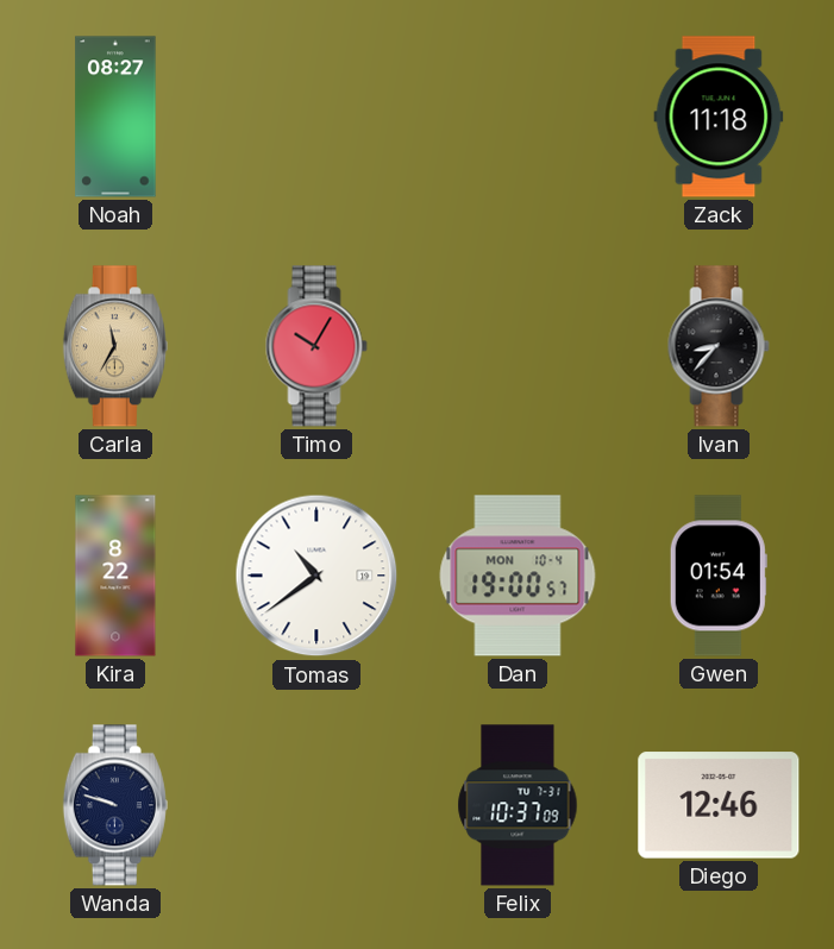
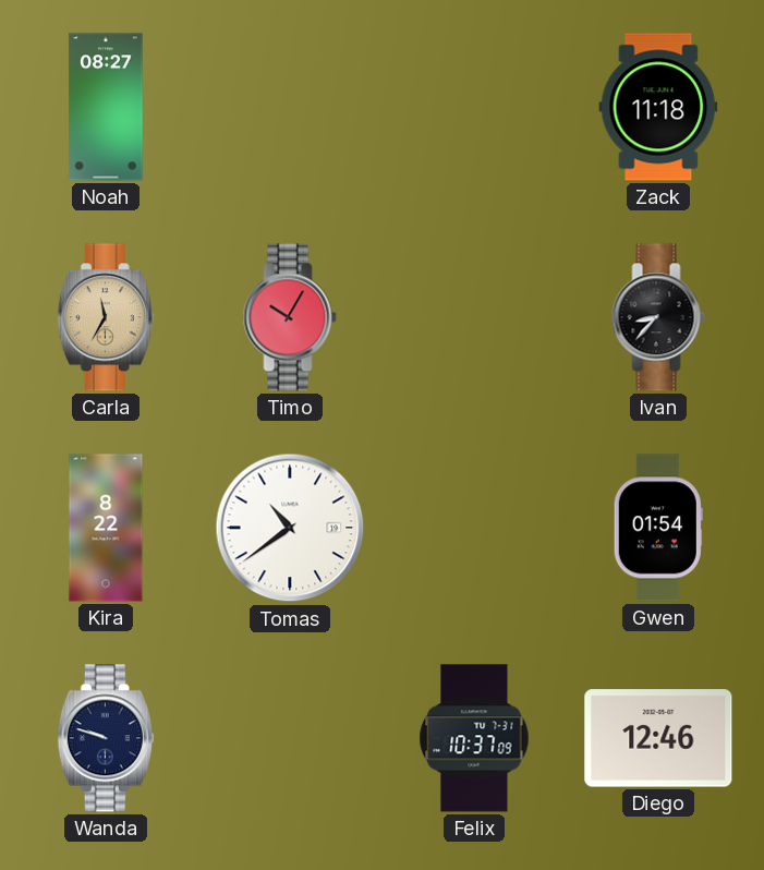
Dan: 19:00 -> none (518, 576)
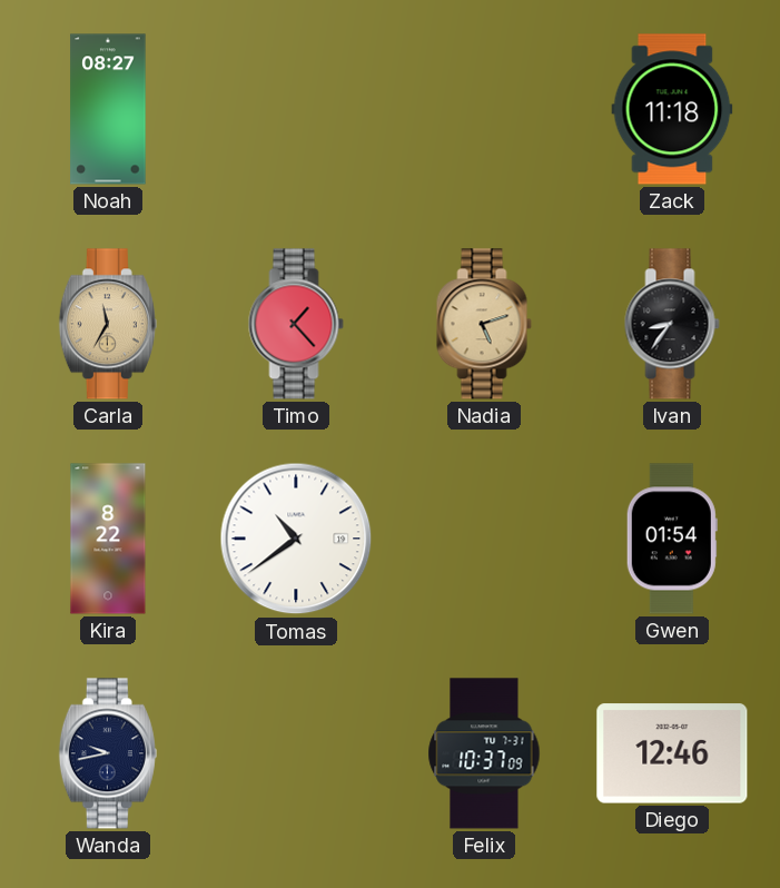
Timo: 10:05 -> 1:23 (296, 324)
Nadia: none -> 5:12 (484, 324)
Ivan: 8:37 -> 8:36 (672, 324)
Wanda: 9:48 -> 9:43 (108, 753)
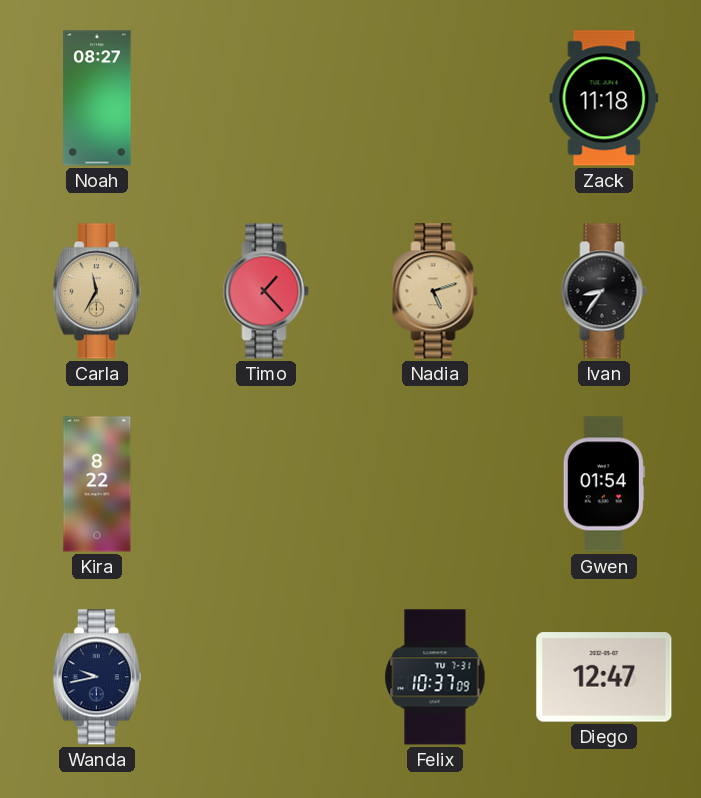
Tomas: 10:39 -> none (296, 539)
Diego: 12:46 -> 12:47 (604, 677)
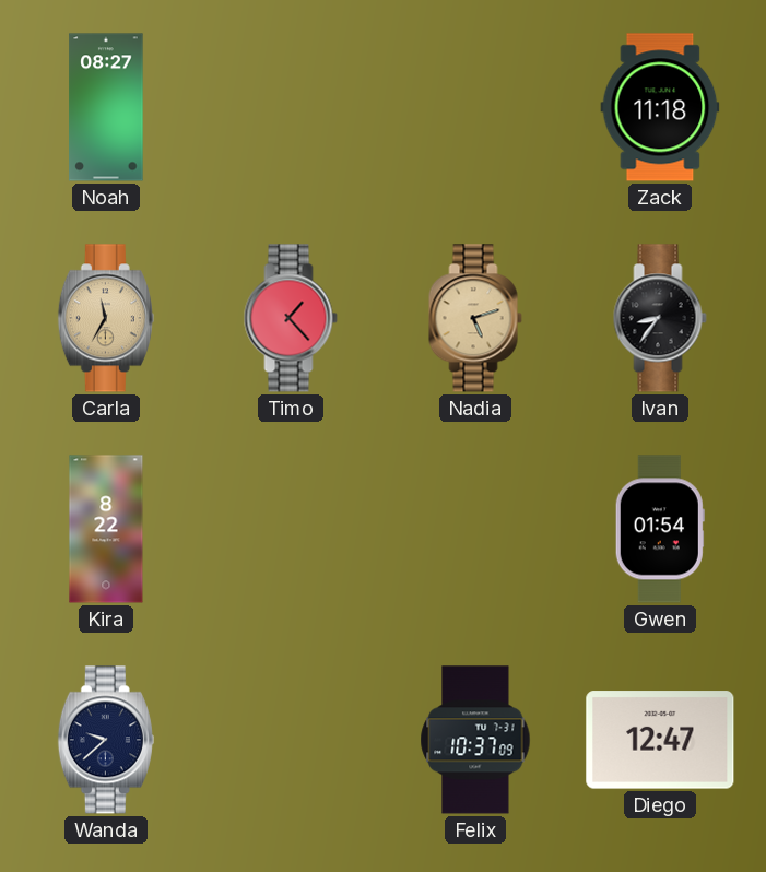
Wanda: 9:43 -> 9:38 (106, 740)
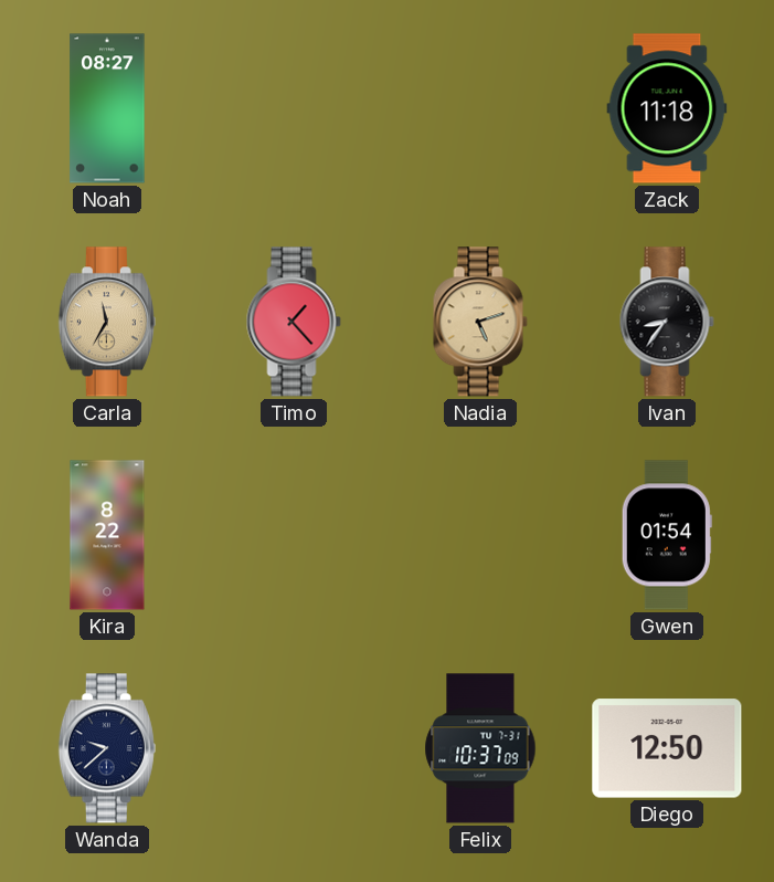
Diego: 12:47 -> 12:50 (667, 748)
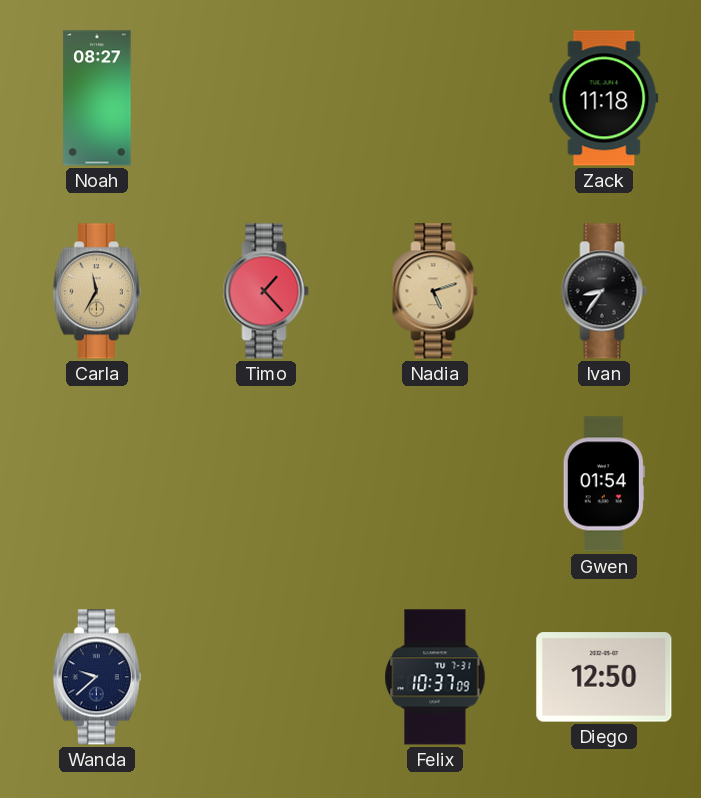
Kira: 8:22 -> none (107, 535)
